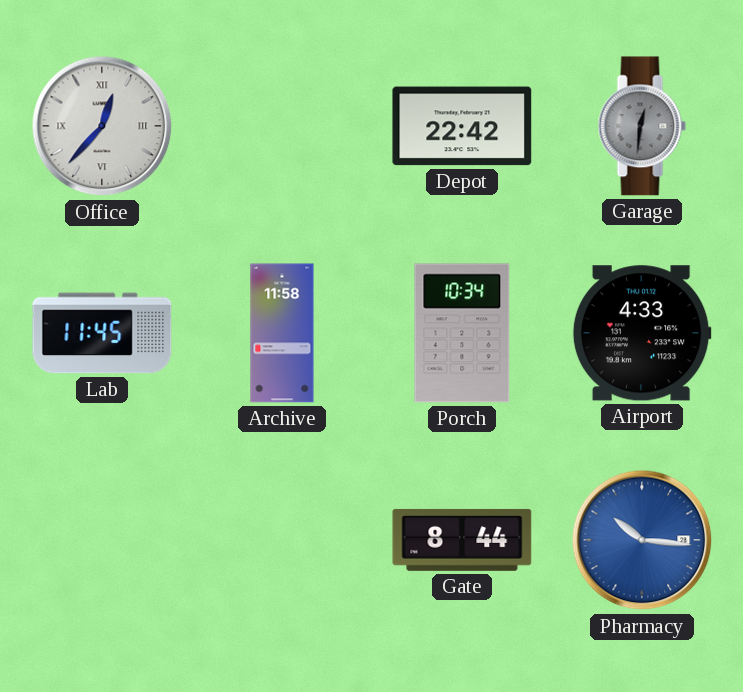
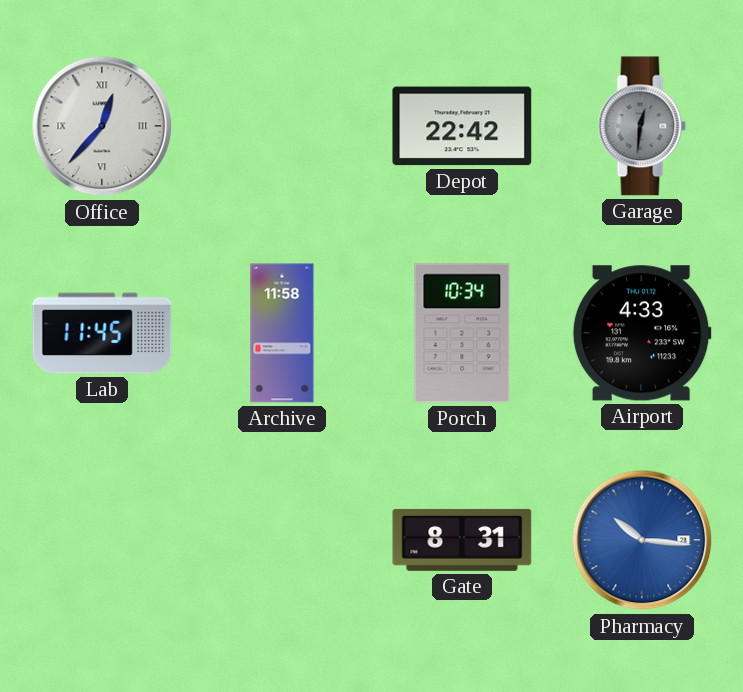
Gate: 8:44 -> 8:31 (462, 540)
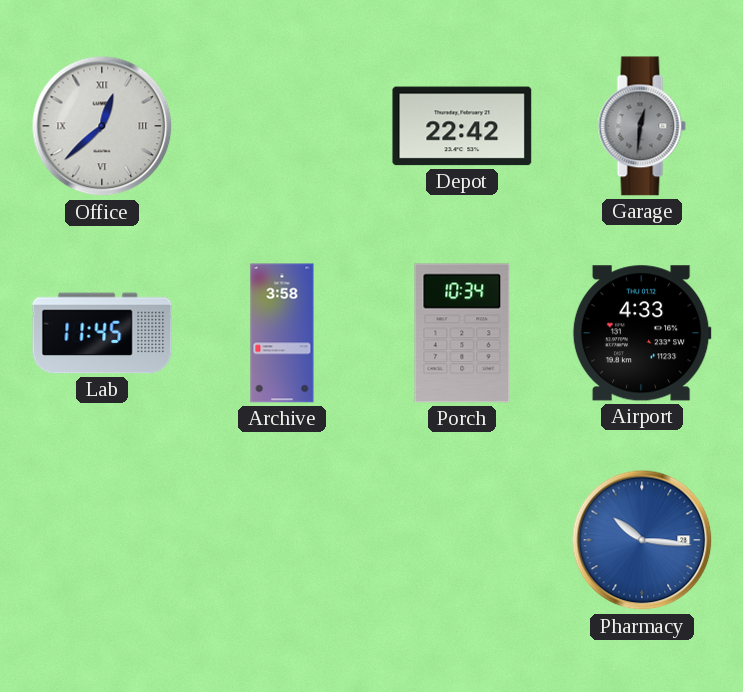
Office: 12:37 -> 12:38 (102, 126)
Archive: 11:58 -> 3:58 (282, 333)
Gate: 8:31 -> none (462, 540)
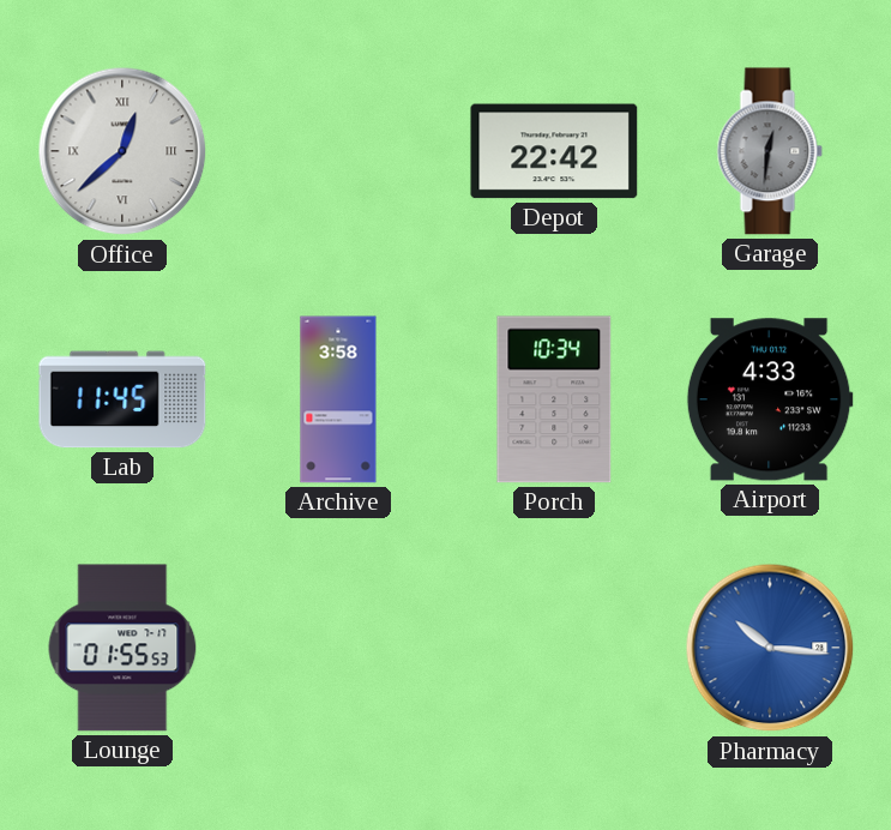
Lounge: none -> 01:55 (122, 648)
